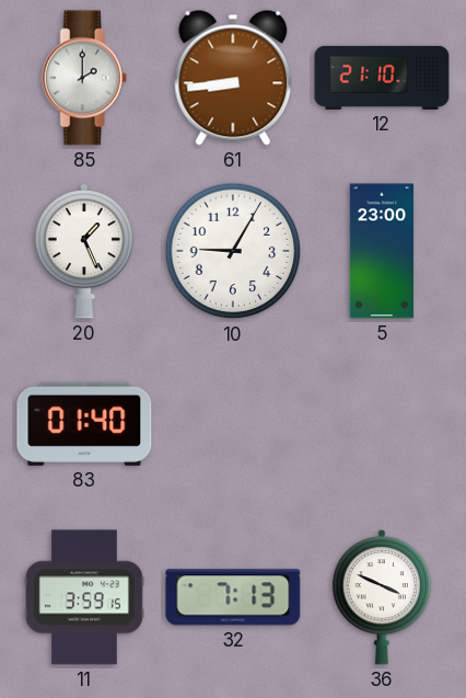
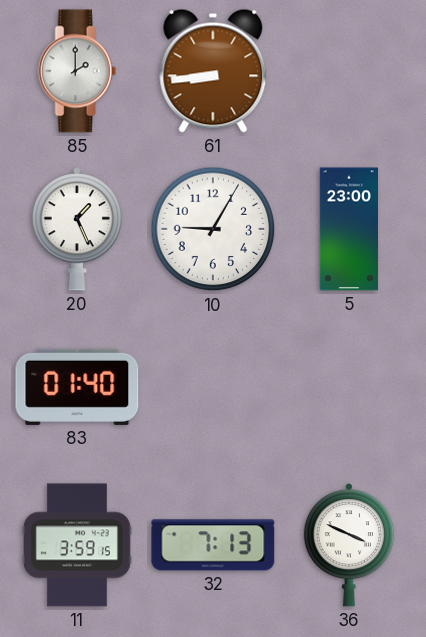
12: 21:10 -> none (382, 78)
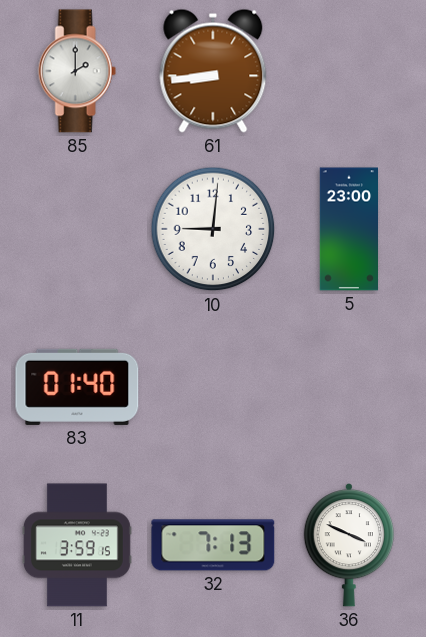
20: 1:26 -> none (77, 230)
10: 9:05 -> 9:01 (213, 229)
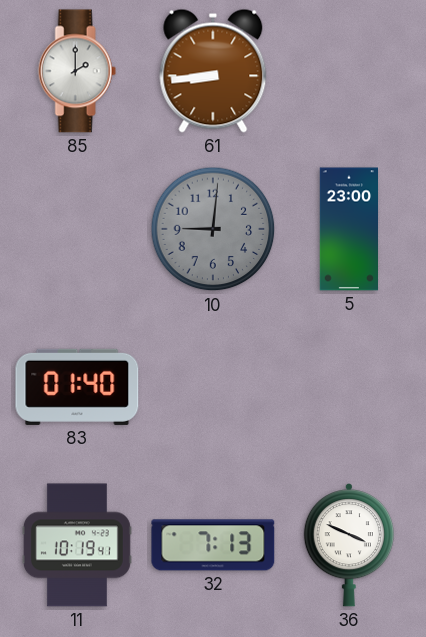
10 dial: white -> grey (213, 229)
11: 3:59 -> 10:19 (77, 545)
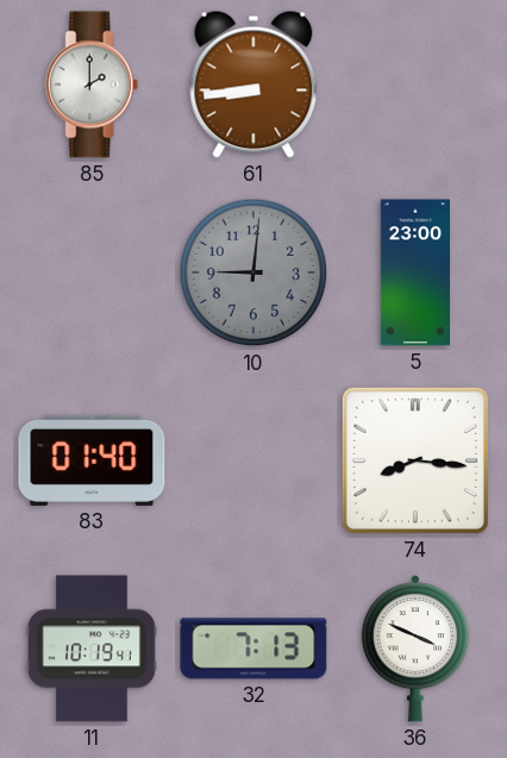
74: none -> 8:16 (415, 461)
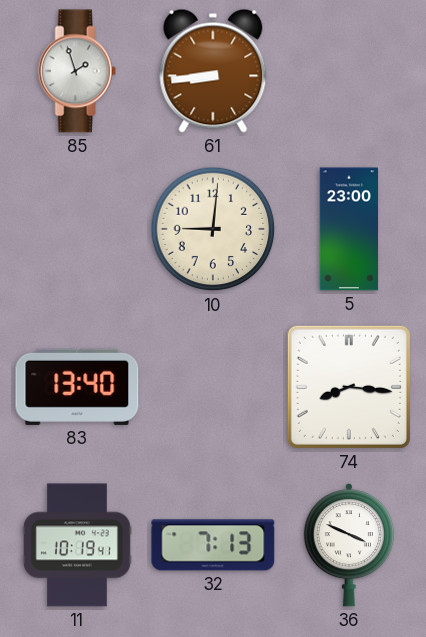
85: 2:00 -> 1:57 (77, 71)
10 dial: grey -> cream (213, 229)
83: 01:40 -> 13:40 (77, 387)
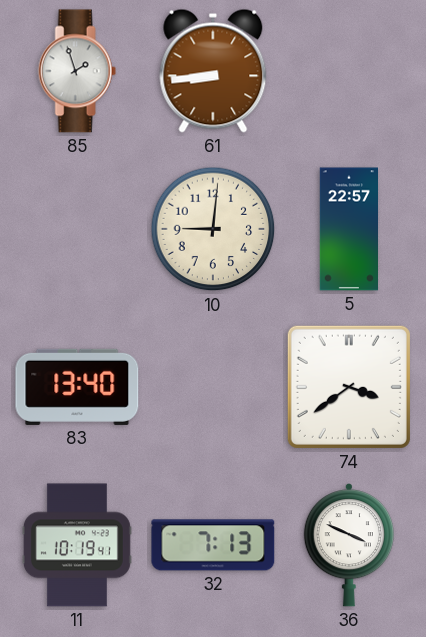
5: 23:00 -> 22:57 (348, 229)
74: 8:16 -> 3:39 (349, 387)
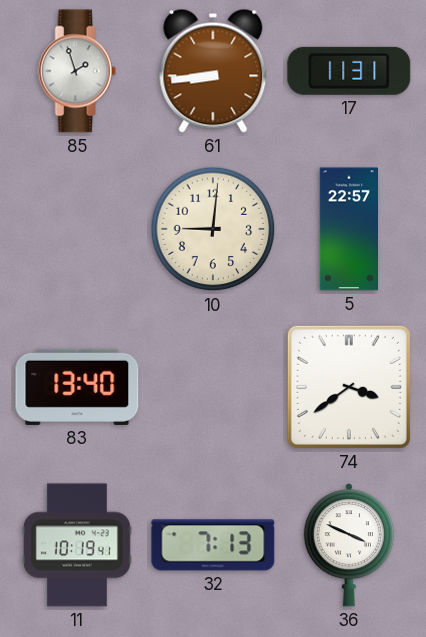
17: none -> 11:31 (349, 71)
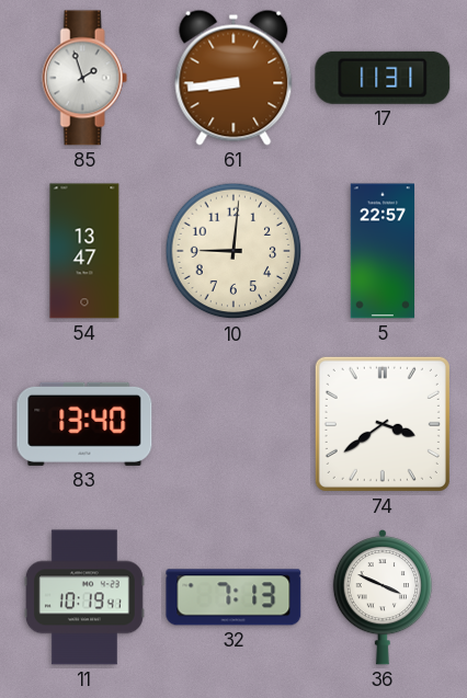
54: none -> 13:47 (84, 251)
